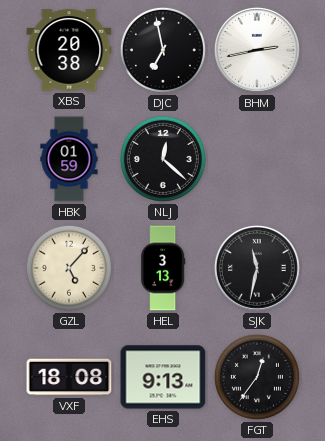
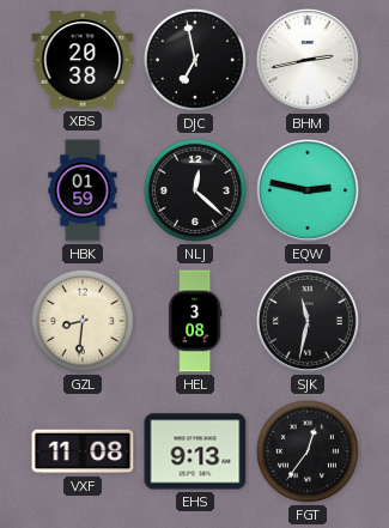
EQW: none -> 2:47 (308, 190)
GZL: 5:07 -> 8:31 (83, 321)
HEL: 3:13 -> 3:08 (196, 321)
VXF: 18:08 -> 11:08 (83, 451)
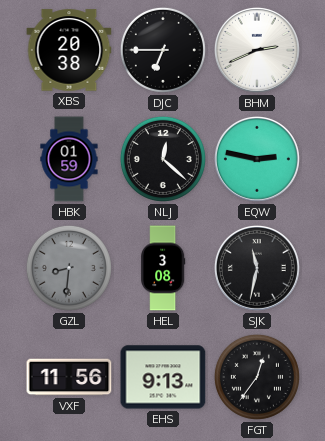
DJC: 6:58 -> 6:45 (163, 50)
BHM: 2:43 -> 2:41 (257, 50)
GZL dial: cream -> grey (69, 268)
VXF: 11:08 -> 11:56 (69, 377)
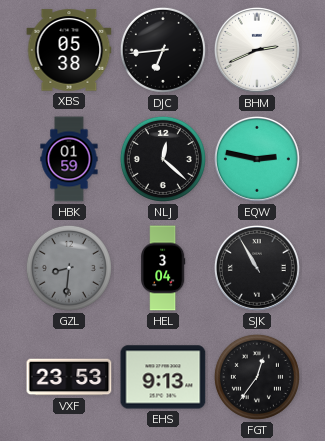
XBS: 20:38 -> 05:38 (69, 50)
DJC: 6:45 -> 6:44 (163, 50)
HEL: 3:08 -> 3:04 (164, 268)
SJK: 11:32 -> 10:55 (257, 268)
VXF: 11:56 -> 23:53 (69, 377)
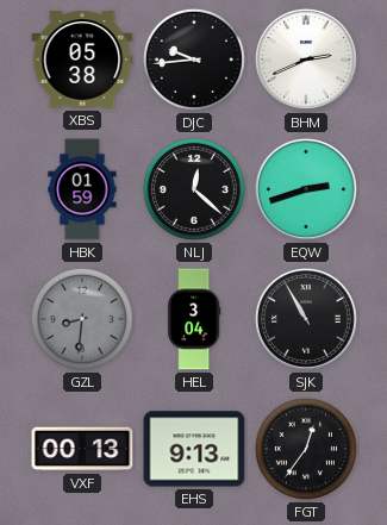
DJC: 6:44 -> 9:44 (194, 60)
EQW: 2:47 -> 2:42 (306, 189)
VXF: 23:53 -> 00:13 (82, 449)
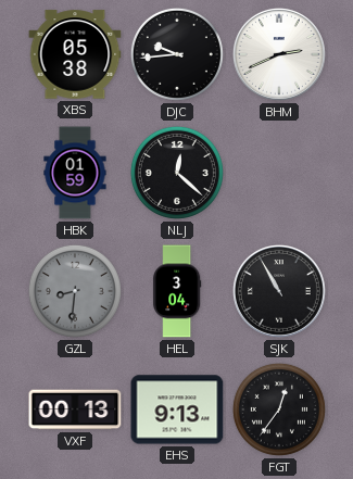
EQW: 2:42 -> none (306, 189)
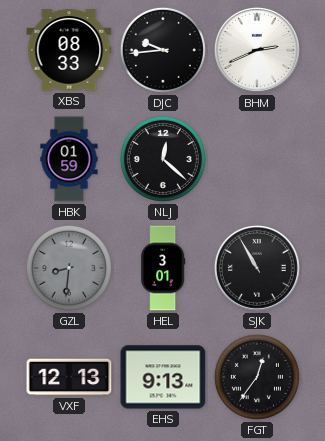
XBS: 05:38 -> 08:33 (69, 50)
HEL: 3:04 -> 3:01 (164, 268)
VXF: 00:13 -> 12:13 (69, 377)
